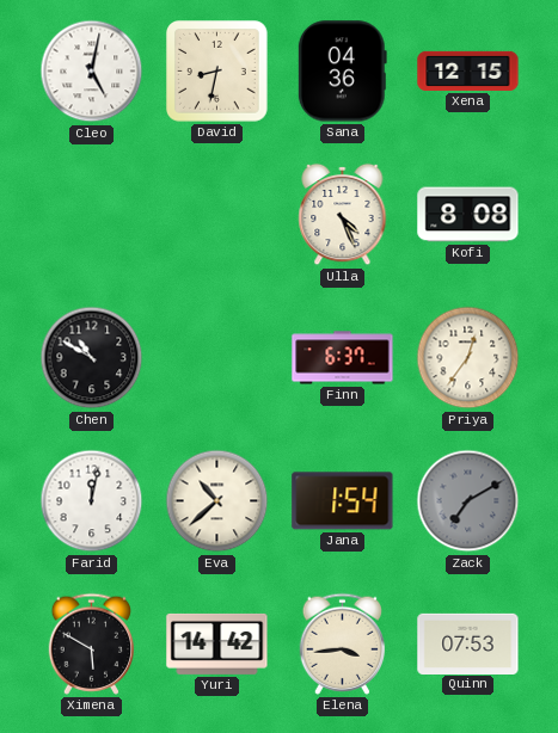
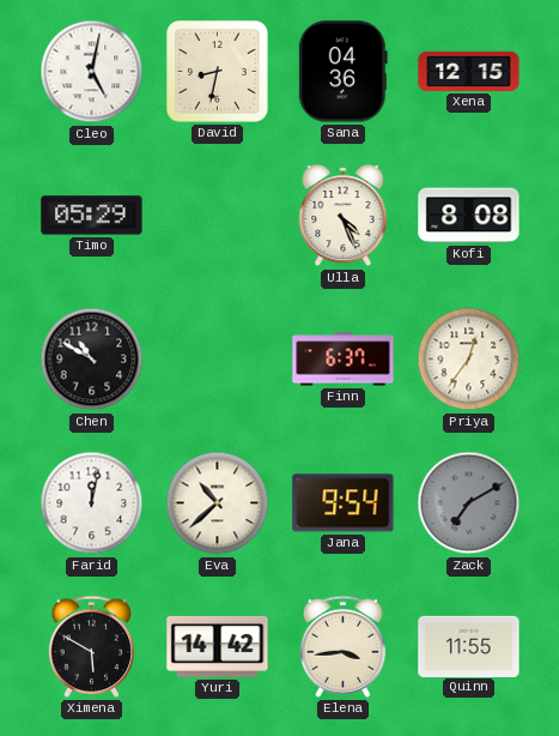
Timo: none -> 05:29 (92, 216)
Jana: 1:54 -> 9:54 (344, 503)
Quinn: 07:53 -> 11:55 (469, 646)
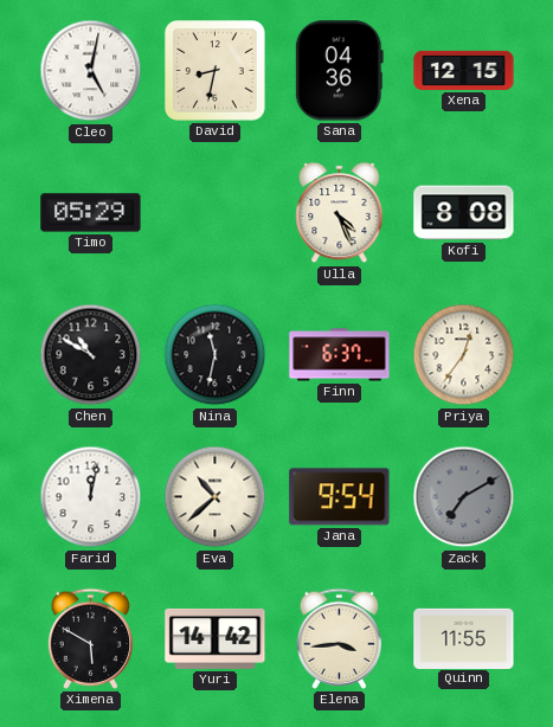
Nina: none -> 11:32 (216, 355)
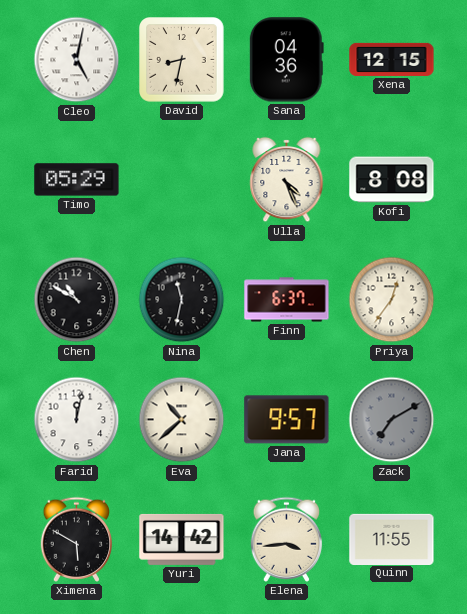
Jana: 9:54 -> 9:57 (287, 420)
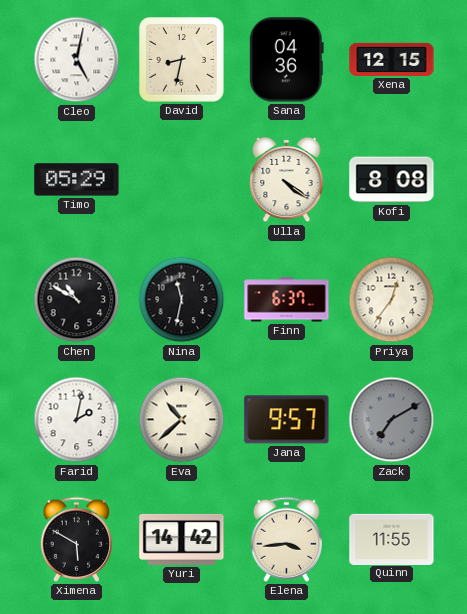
Ulla: 4:26 -> 4:21 (287, 180)
Farid: 12:02 -> 2:02 (77, 420)
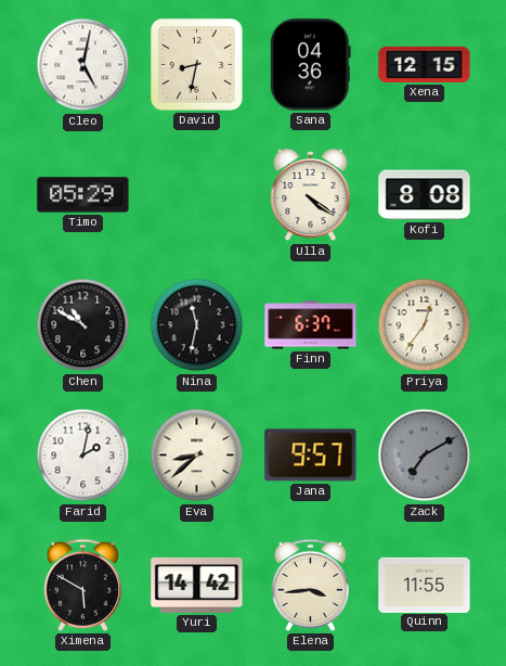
Eva: 10:38 -> 8:38 (197, 456)
